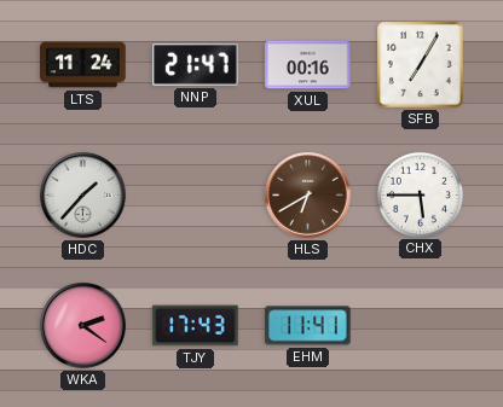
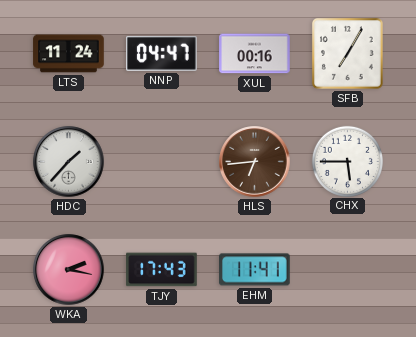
NNP: 21:47 -> 04:47 (162, 54)
HLS: 6:40 -> 6:44 (255, 162)
WKA: 2:21 -> 2:17 (69, 270)
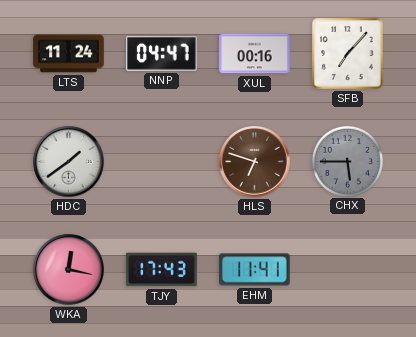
SFB: 7:05 -> 7:07 (347, 53)
HDC: 1:37 -> 1:39 (69, 162)
HLS: 6:44 -> 6:48 (255, 162)
CHX dial: white -> grey (347, 161)
WKA: 2:17 -> 12:17 (69, 270)
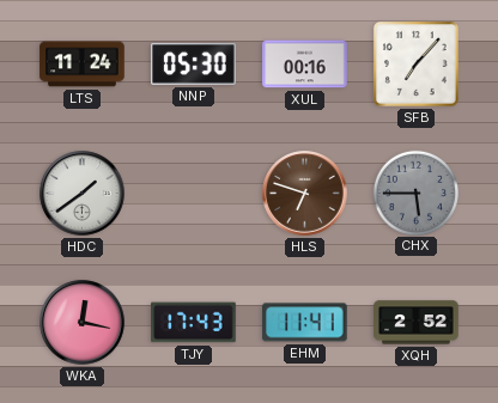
NNP: 04:47 -> 05:30 (194, 65)
XQH: none -> 2:52 (417, 323)
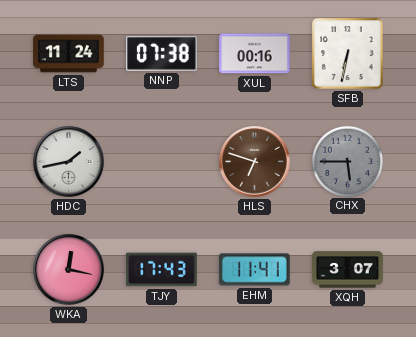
NNP: 05:30 -> 07:38 (162, 54)
SFB: 7:07 -> 6:32 (347, 53)
HDC: 1:39 -> 1:43 (69, 162)
XQH: 2:52 -> 3:07 (348, 270)
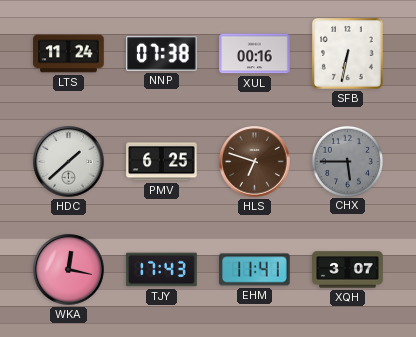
HDC: 1:43 -> 1:38 (69, 162)
PMV: none -> 6:25 (162, 162)
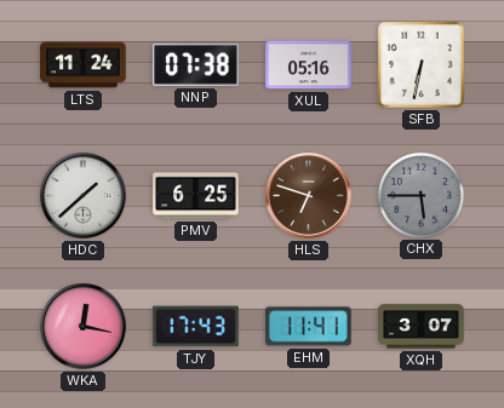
XUL: 00:16 -> 05:16 (309, 65)
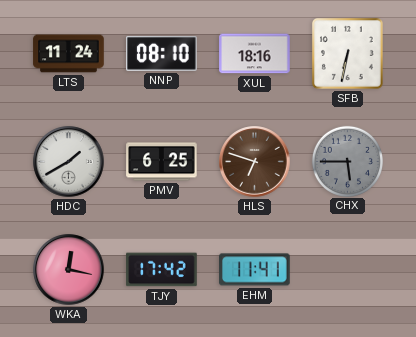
NNP: 07:38 -> 08:10 (162, 54)
XUL: 05:16 -> 18:16 (255, 54)
HDC: 1:38 -> 1:40 (69, 162)
TJY: 17:43 -> 17:42 (162, 270)
XQH: 3:07 -> none (422, 327)
